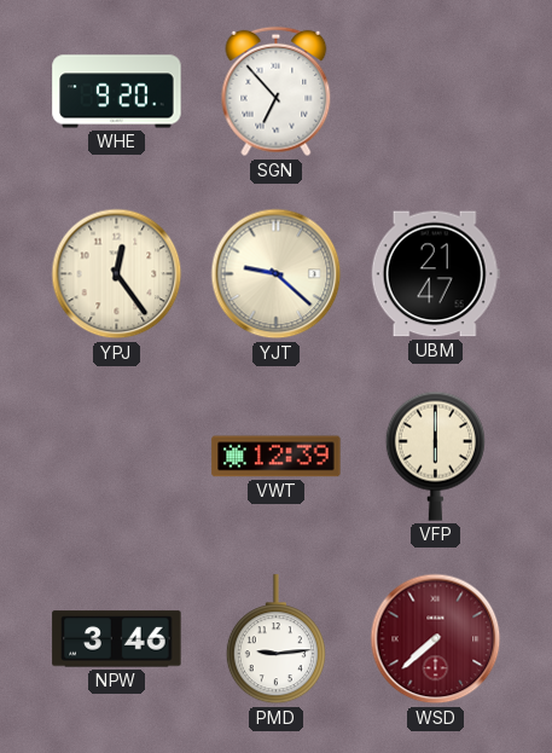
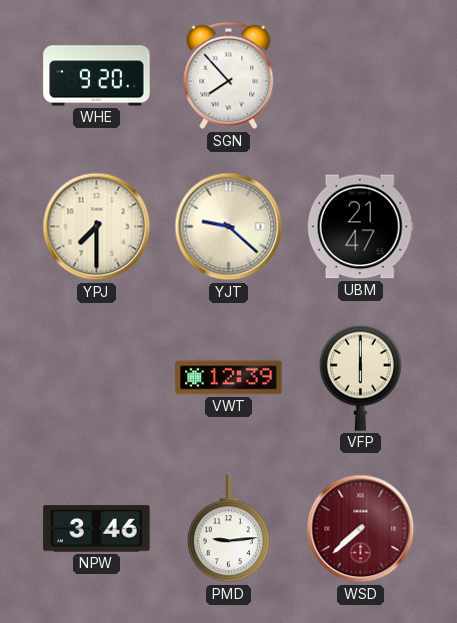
SGN: 6:53 -> 7:53 (229, 76)
YPJ: 12:24 -> 7:30 (97, 227)
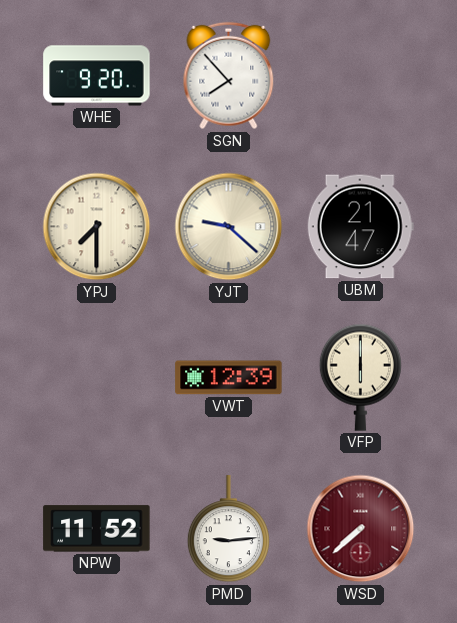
NPW: 3:46 -> 11:52 (97, 529)
